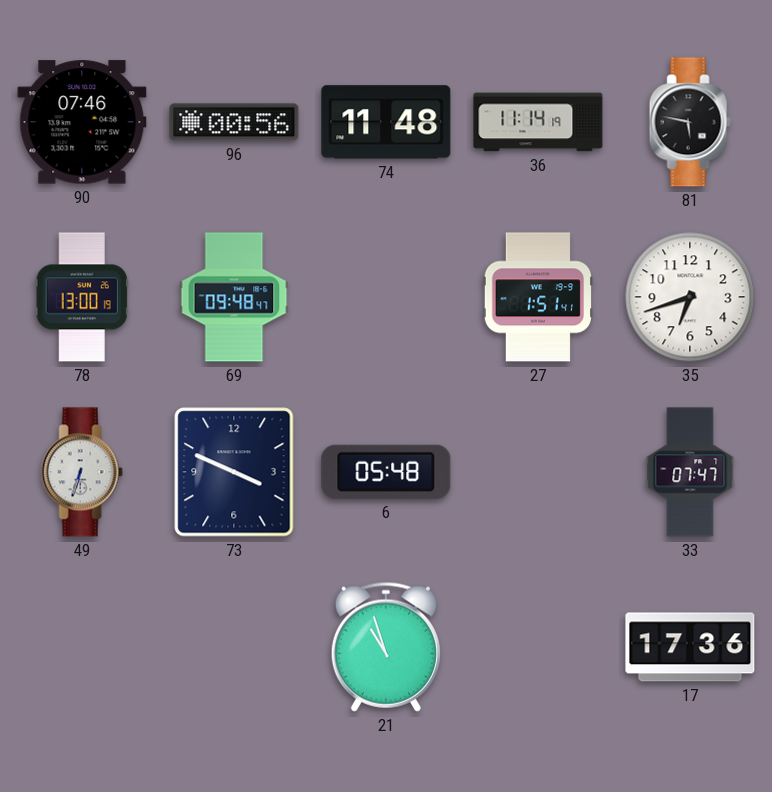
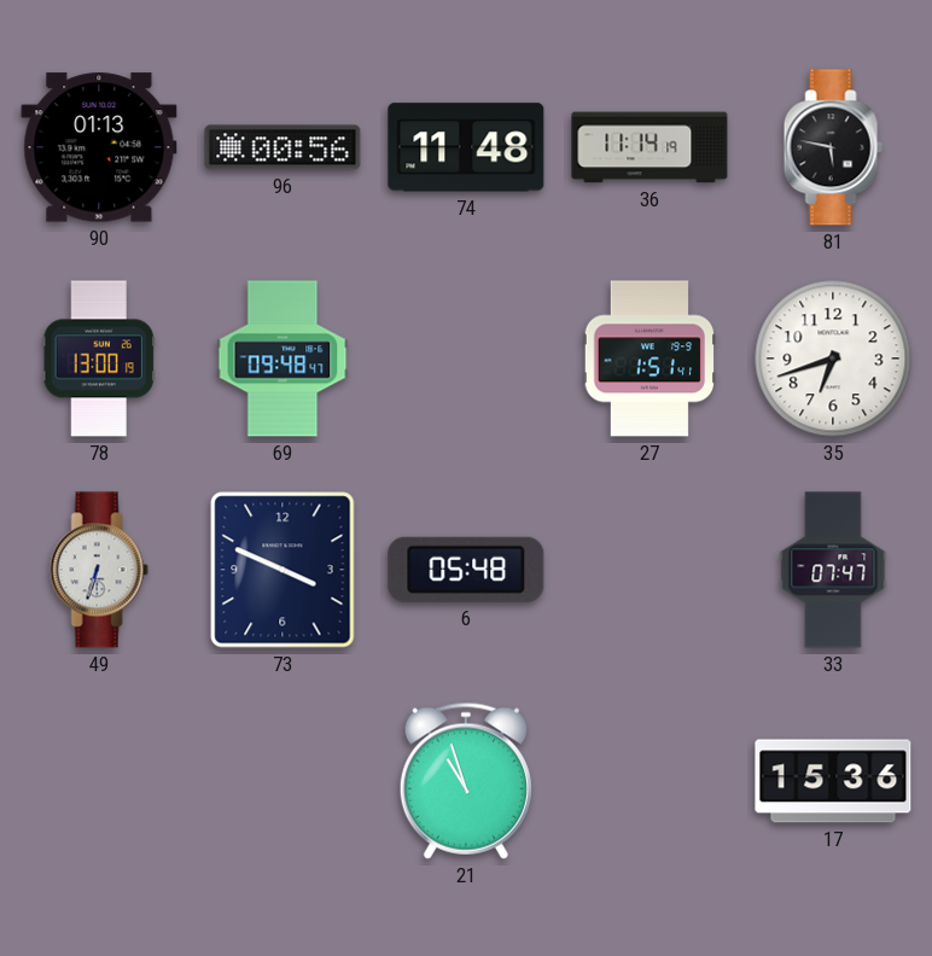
90: 07:46 -> 01:13 (99, 147)
17: 17:36 -> 15:36 (833, 781)
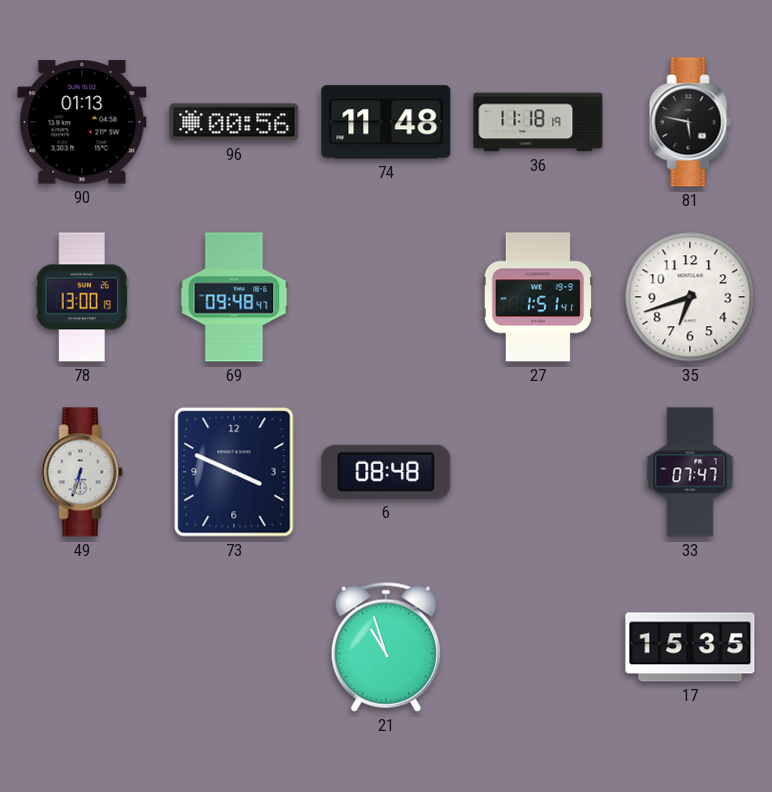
36: 11:14 -> 11:18 (538, 122)
6: 05:48 -> 08:48 (386, 472)
17: 15:36 -> 15:35 (690, 647)
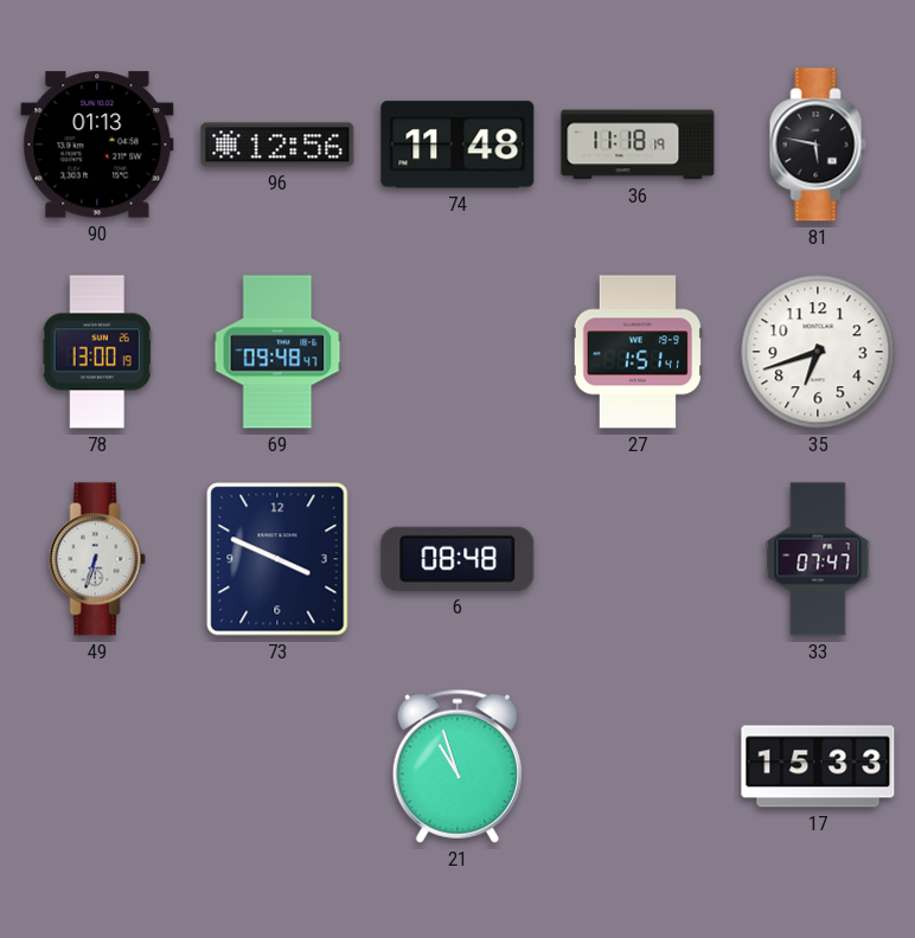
96: 00:56 -> 12:56 (277, 144)
17: 15:35 -> 15:33 (818, 766)
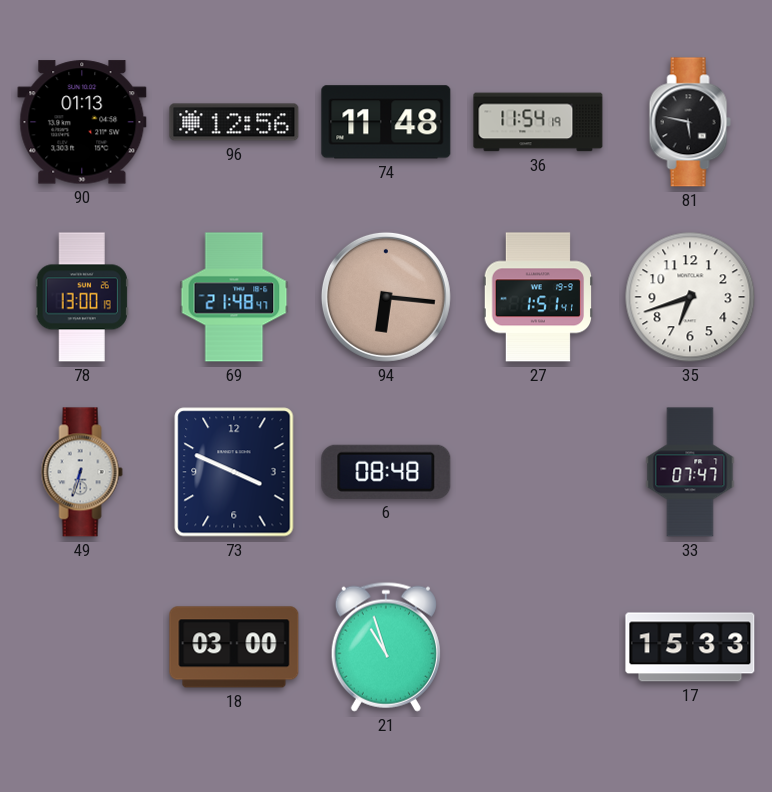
36: 11:18 -> 11:54 (538, 122)
69: 09:48 -> 21:48 (234, 297)
94: none -> 6:16 (386, 297)
18: none -> 03:00 (234, 647)
